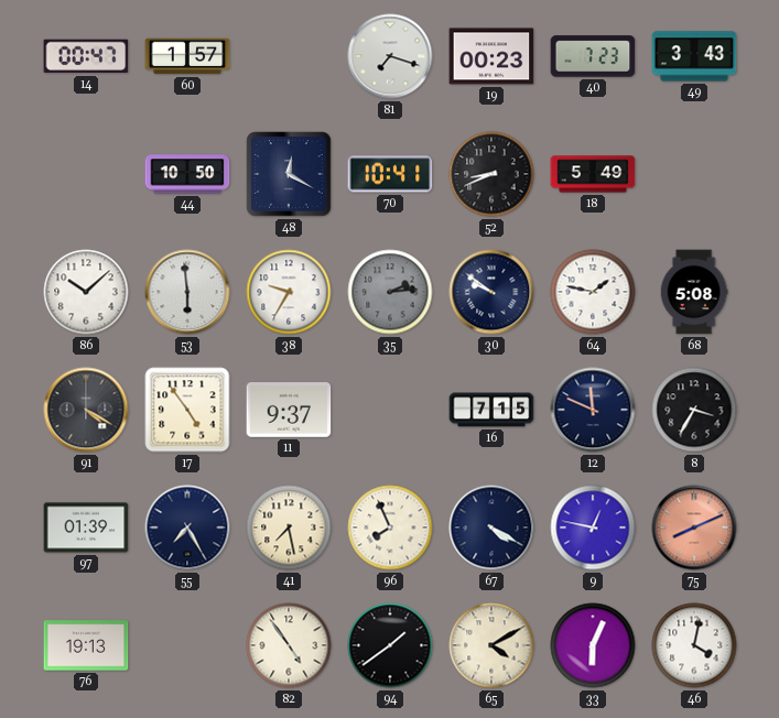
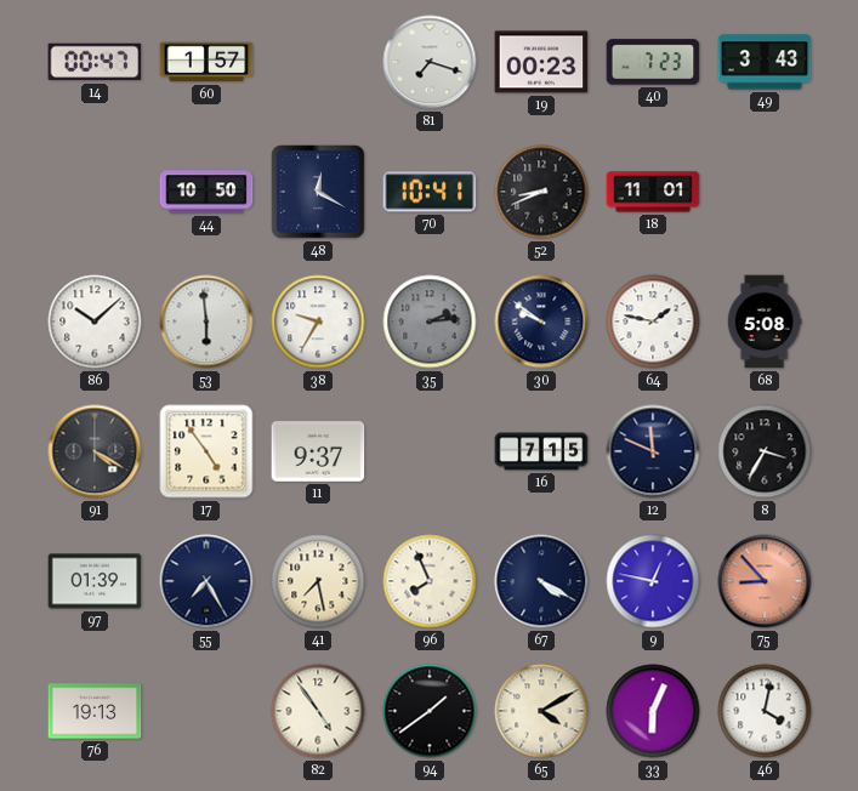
18: 5:49 -> 11:01 (653, 192)
75: 8:11 -> 8:53 (765, 581)
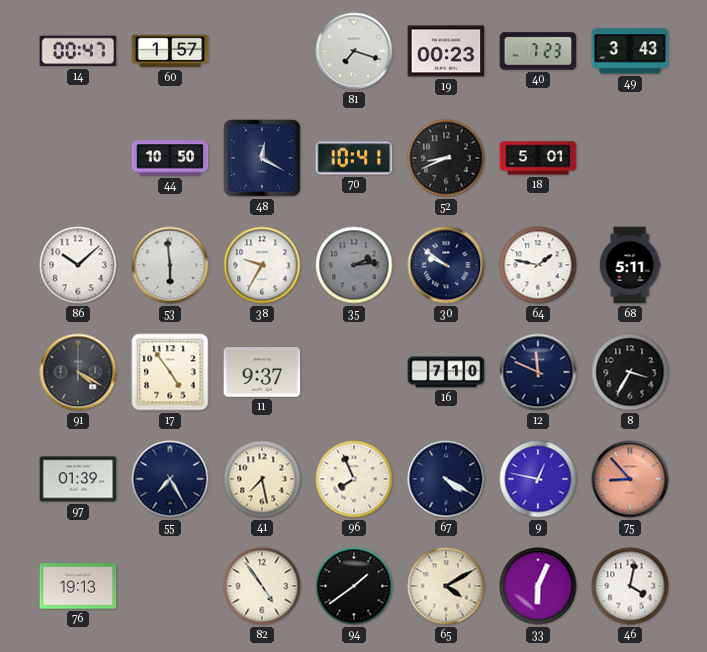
18: 11:01 -> 5:01 (538, 158)
68: 5:08 -> 5:11 (630, 265)
16: 7:15 -> 7:10 (446, 372)
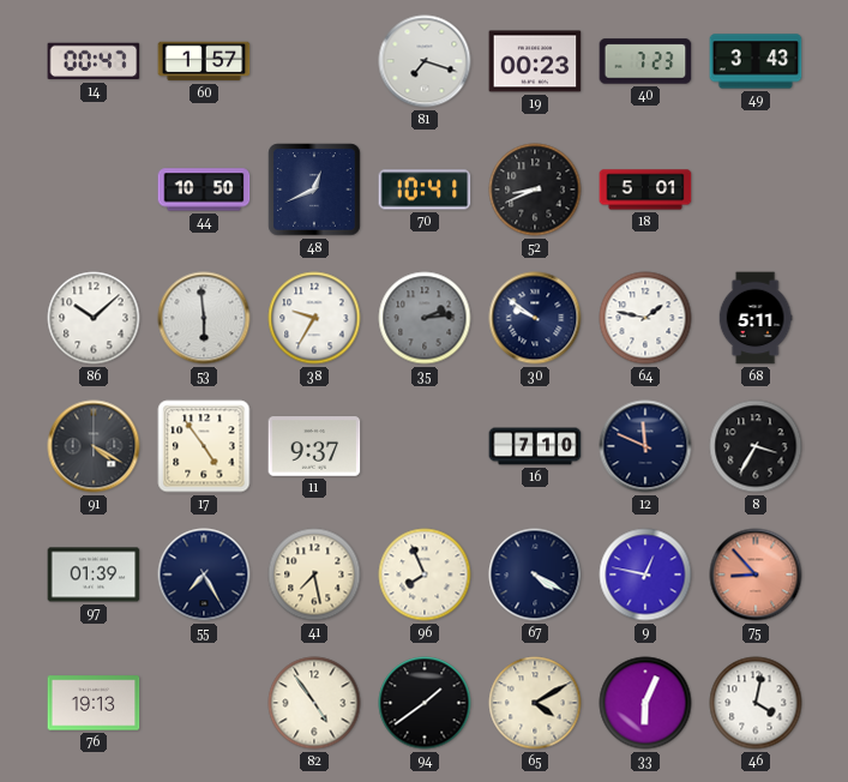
48: 12:20 -> 12:41 (314, 190)
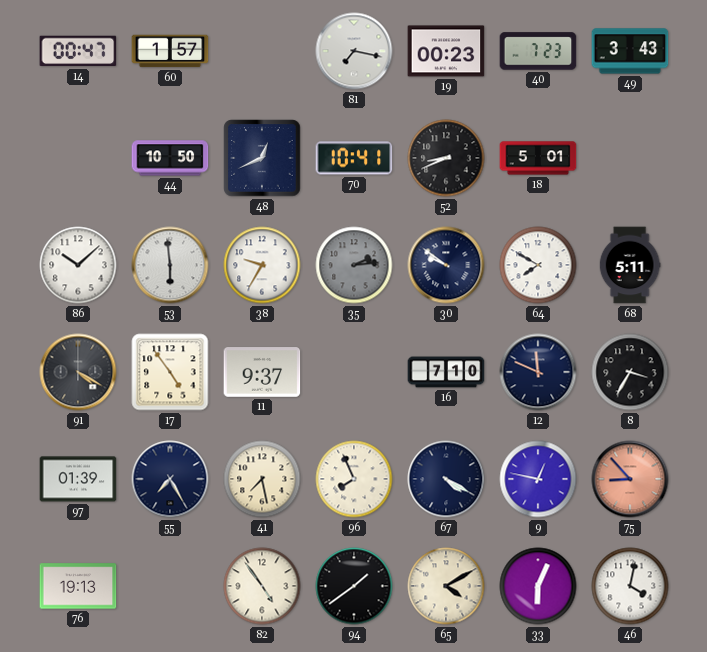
81: 7:18 -> 7:17 (354, 51)
64: 1:47 -> 7:50 (538, 265)
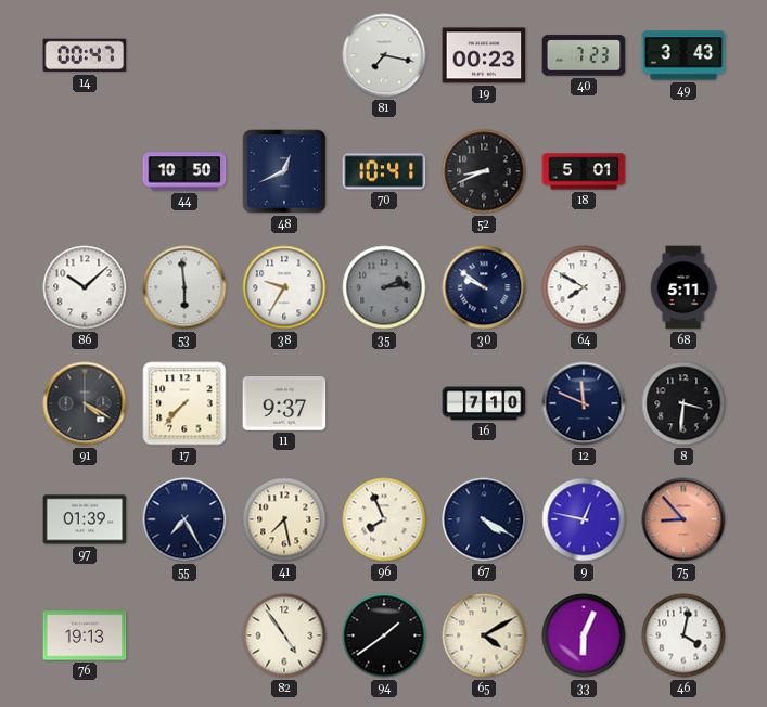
60: 1:57 -> none (170, 51)
17: 4:54 -> 7:37 (184, 403)
8: 3:35 -> 3:31 (683, 403)
